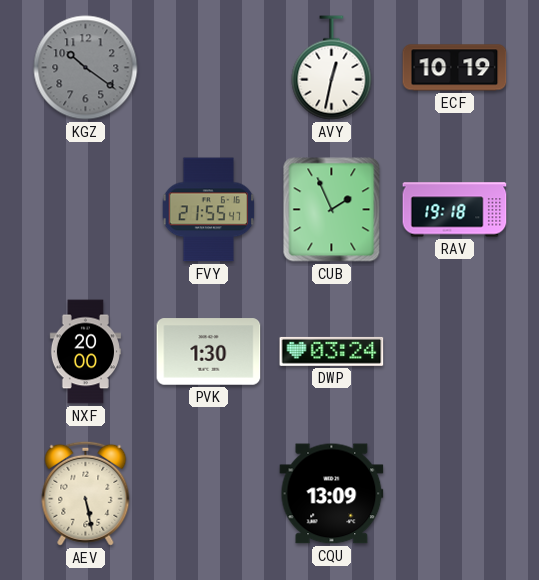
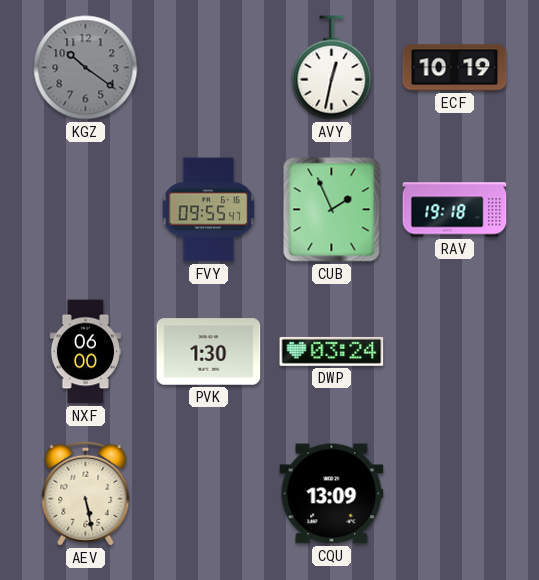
FVY: 21:55 -> 09:55 (209, 210)
NXF: 20:00 -> 06:00 (85, 352)
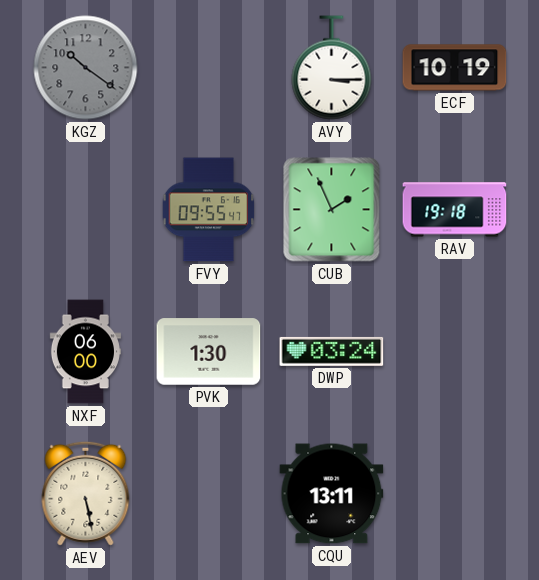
AVY: 12:32 -> 3:15 (332, 68)
CQU: 13:09 -> 13:11 (332, 494)
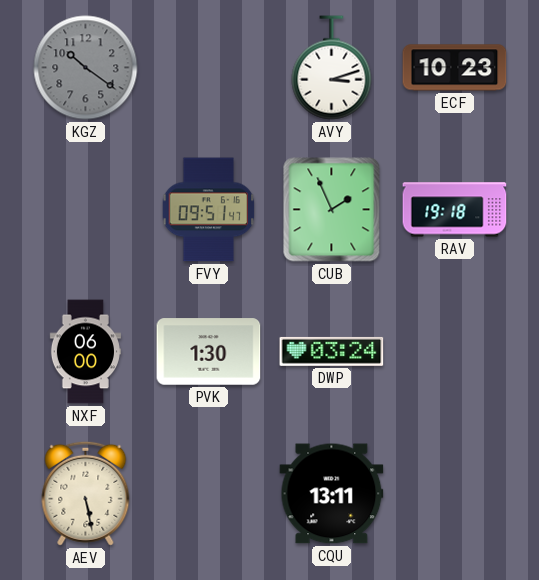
AVY: 3:15 -> 3:12 (332, 68)
ECF: 10:19 -> 10:23 (455, 68)
FVY: 09:55 -> 09:51 (209, 210)
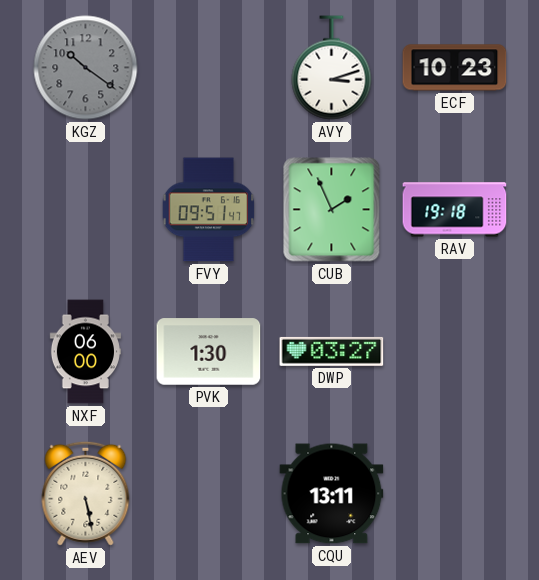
DWP: 03:24 -> 03:27 (332, 351)
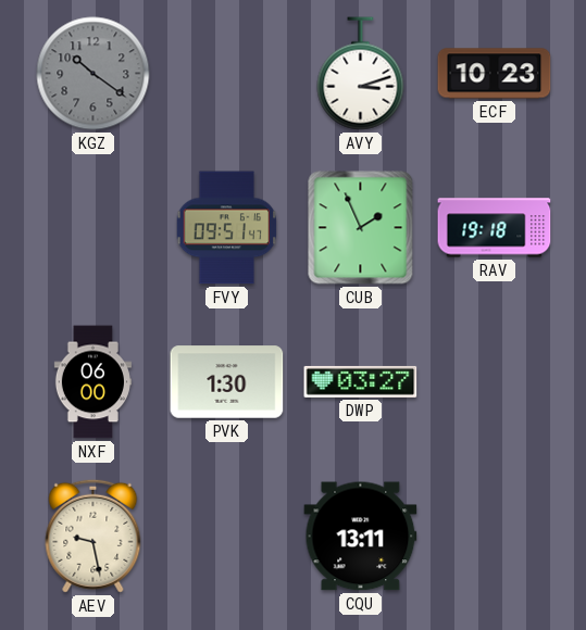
AEV: 5:28 -> 9:28 (93, 535)
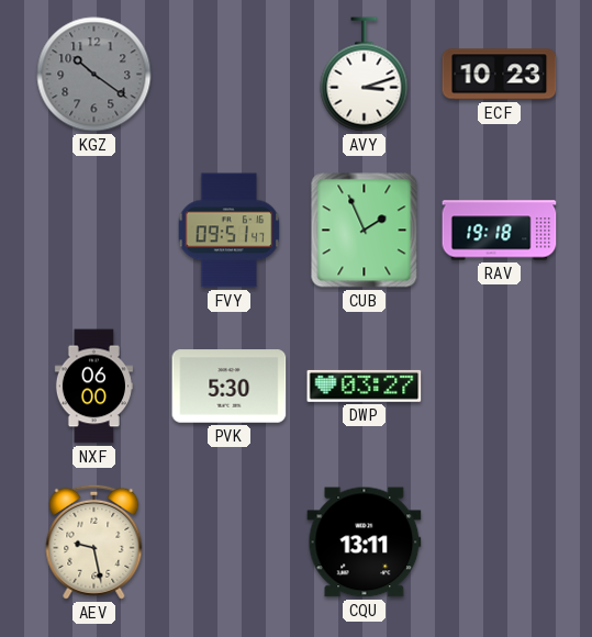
PVK: 1:30 -> 5:30 (230, 387)
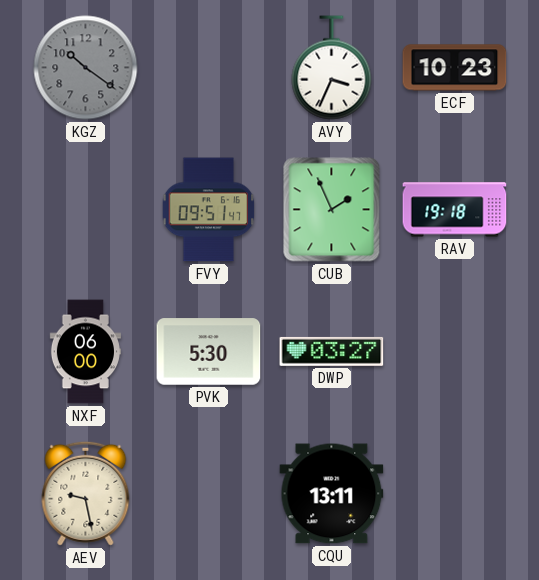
AVY: 3:12 -> 3:34 (332, 68)
